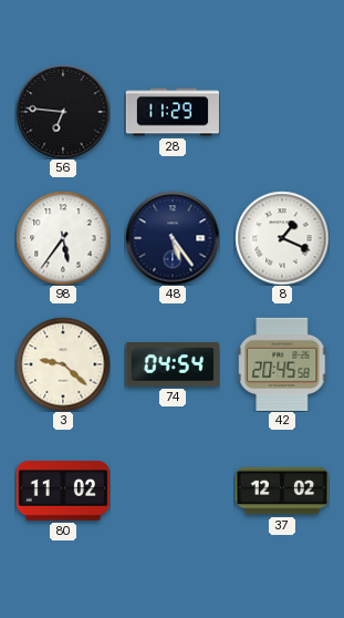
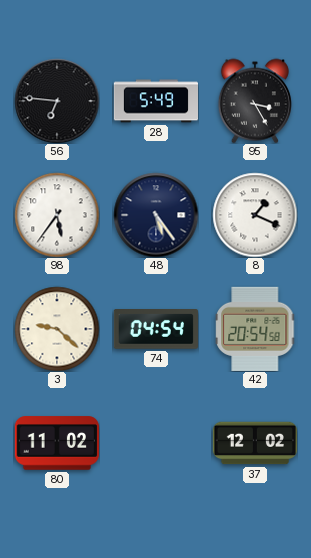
28: 11:29 -> 5:49 (155, 101)
95: none -> 3:25 (255, 101)
42: 20:45 -> 20:54 (256, 329)
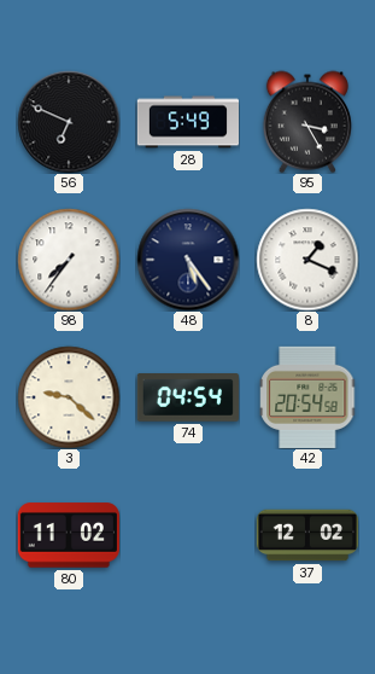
56: 6:46 -> 6:49 (69, 122)
98: 5:36 -> 7:36 (69, 260)
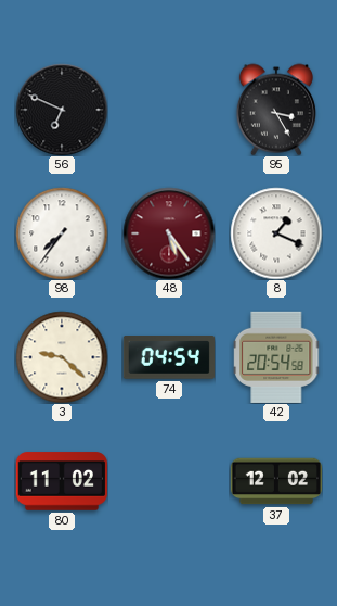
28: 5:49 -> none (187, 122)
48 dial: navy -> burgundy (169, 233)
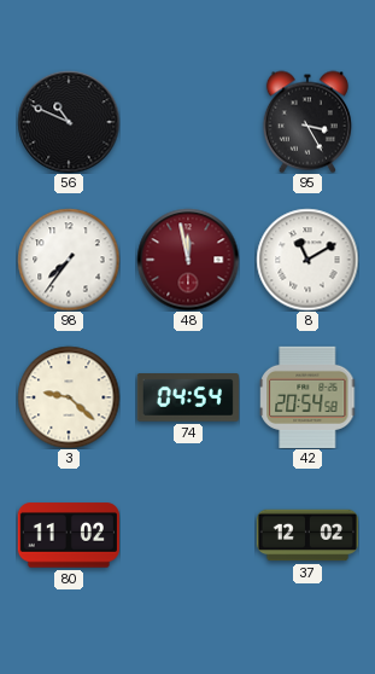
56: 6:49 -> 10:49 (69, 122)
48: 5:24 -> 11:58 (188, 260)
8: 1:19 -> 11:10 (307, 260)
